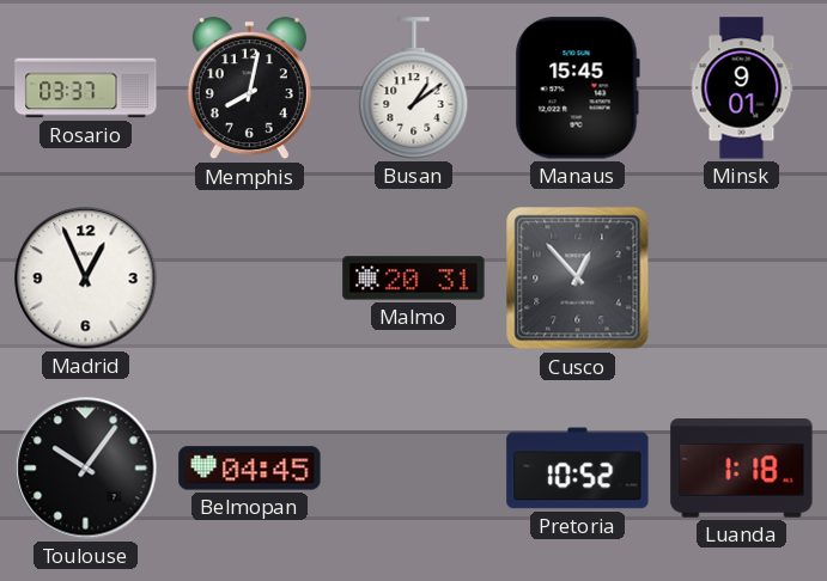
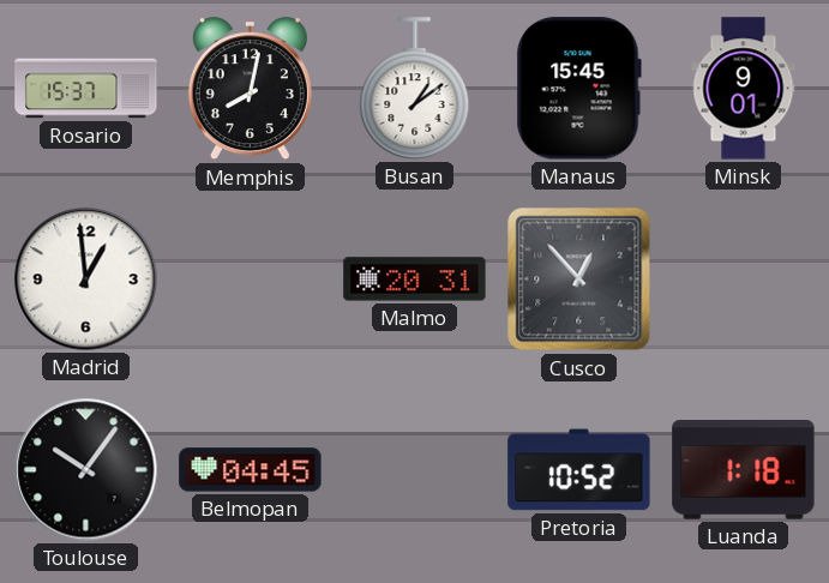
Rosario: 03:37 -> 15:37 (86, 89)
Madrid: 12:56 -> 12:59 (86, 280)
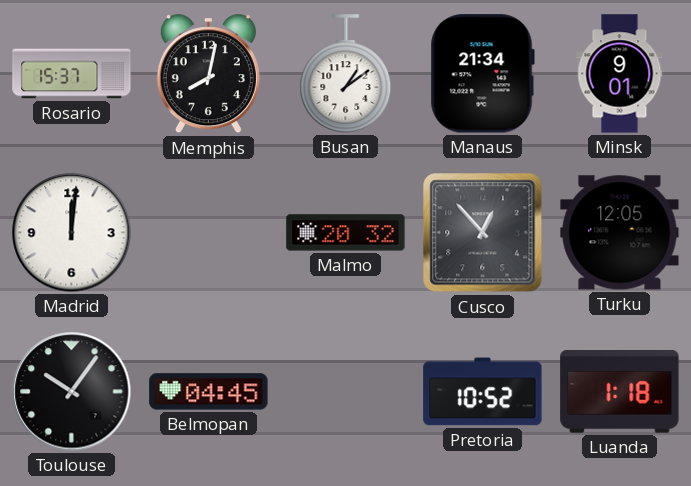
Manaus: 15:45 -> 21:34 (482, 74)
Madrid: 12:59 -> 12:01 (72, 233)
Malmo: 20:31 -> 20:32 (346, 233)
Turku: none -> 12:05 (620, 233)
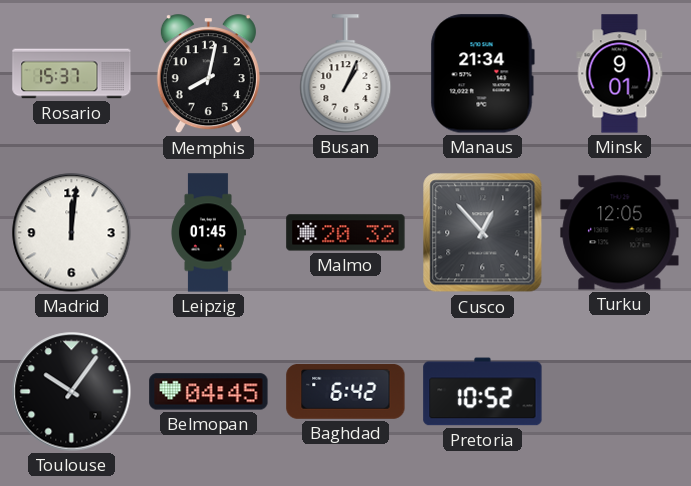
Busan: 1:09 -> 1:04 (346, 74)
Leipzig: none -> 01:45 (208, 233)
Baghdad: none -> 6:42 (346, 391)
Luanda: 1:18 -> none (620, 392)
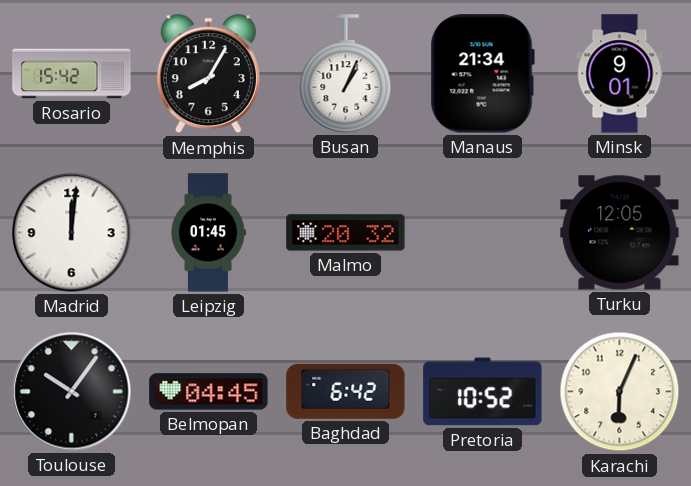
Rosario: 15:37 -> 15:42 (72, 74)
Memphis: 8:02 -> 8:05 (208, 74)
Cusco: 12:53 -> none (483, 233)
Karachi: none -> 6:04 (620, 392)
